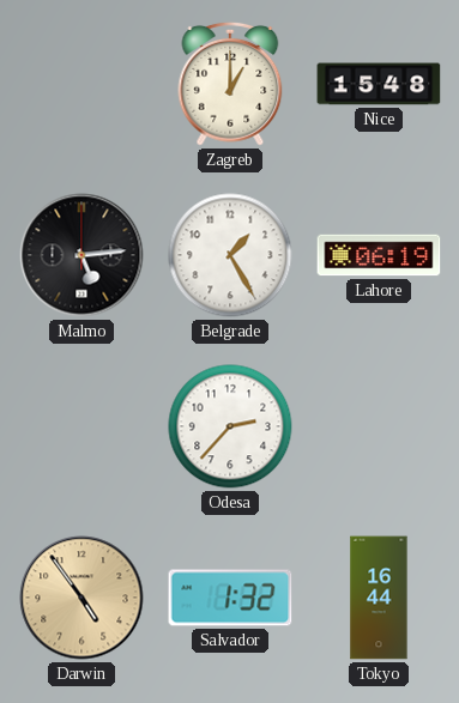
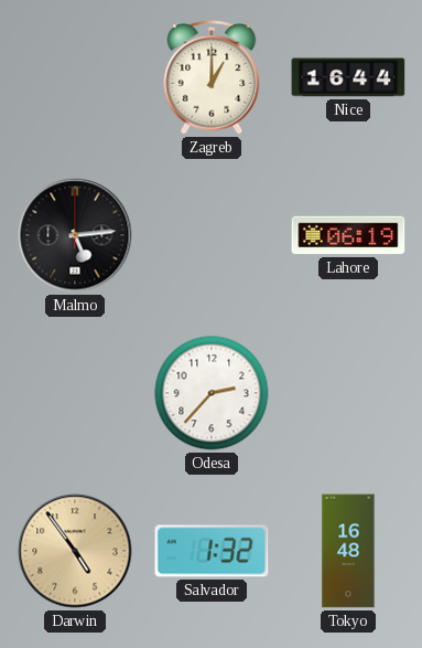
Nice: 15:48 -> 16:44 (348, 77)
Belgrade: 1:25 -> none (230, 255)
Tokyo: 16:44 -> 16:48 (348, 551)
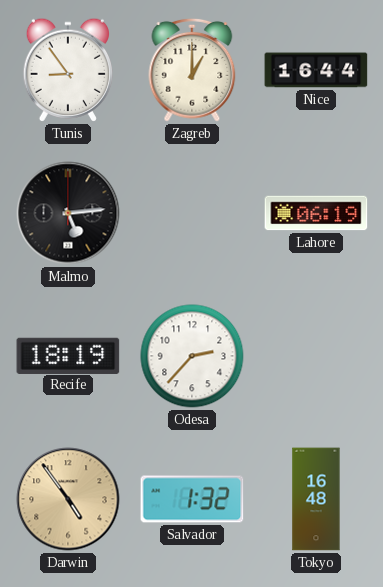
Tunis: none -> 8:54 (67, 70)
Recife: none -> 18:19 (68, 355)
